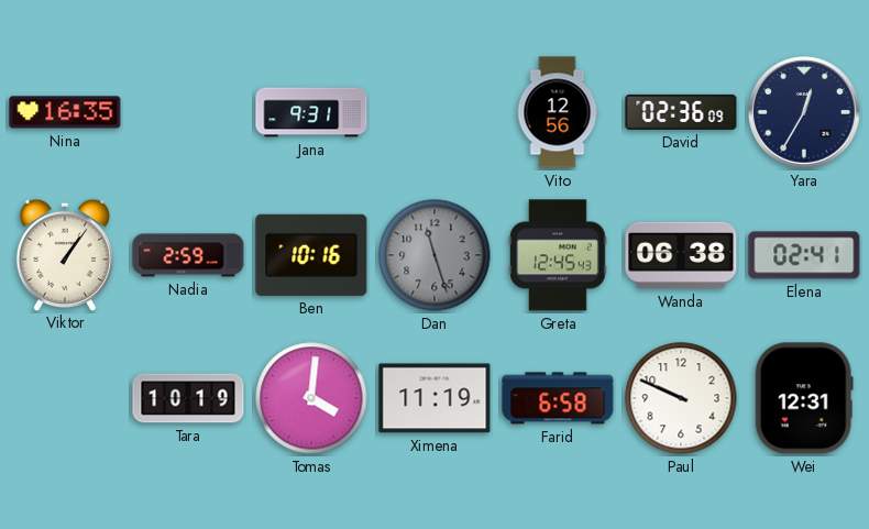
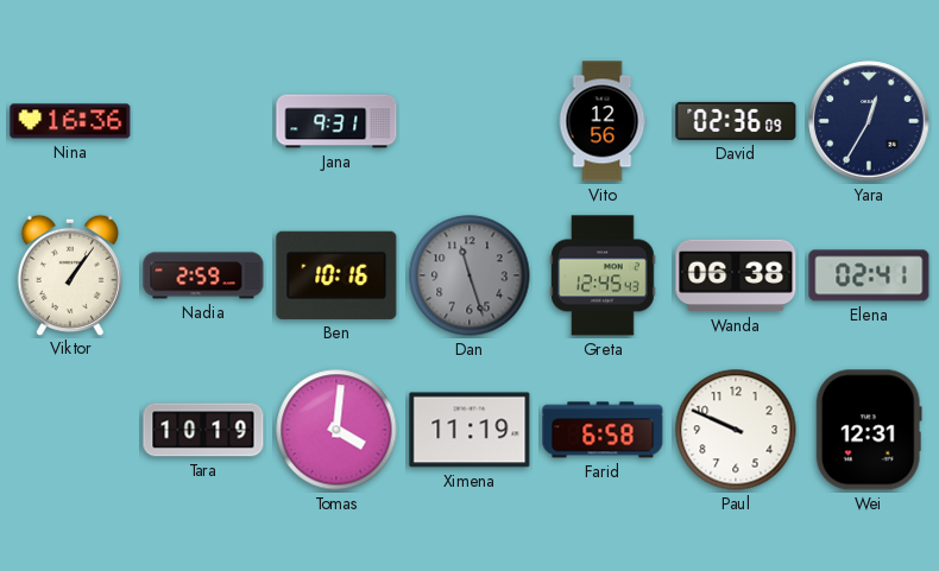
Nina: 16:35 -> 16:36 (70, 121)
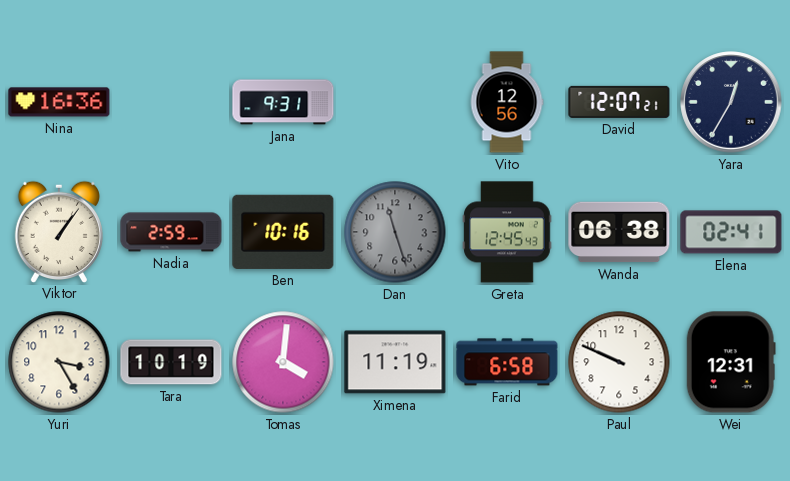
David: 02:36 -> 12:07 (619, 102)
Yuri: none -> 3:25 (59, 362)
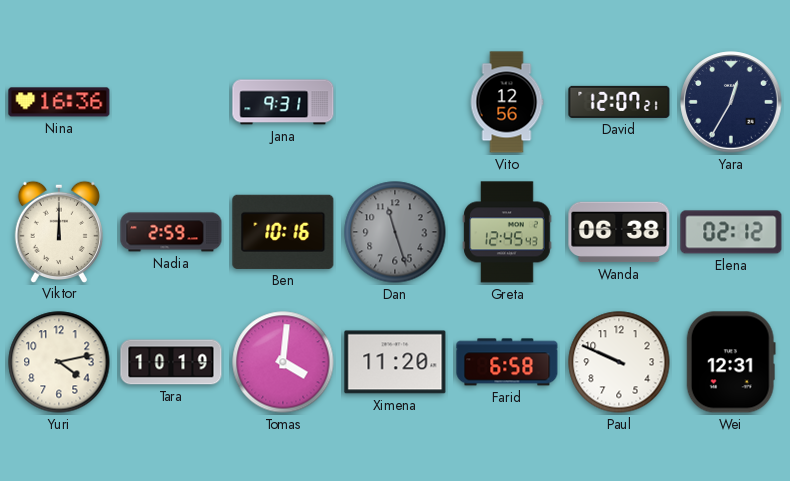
Viktor: 1:06 -> 12:00 (59, 231)
Elena: 02:41 -> 02:12 (731, 232)
Yuri: 3:25 -> 4:13 (59, 362)
Ximena: 11:19 -> 11:20 (395, 362)
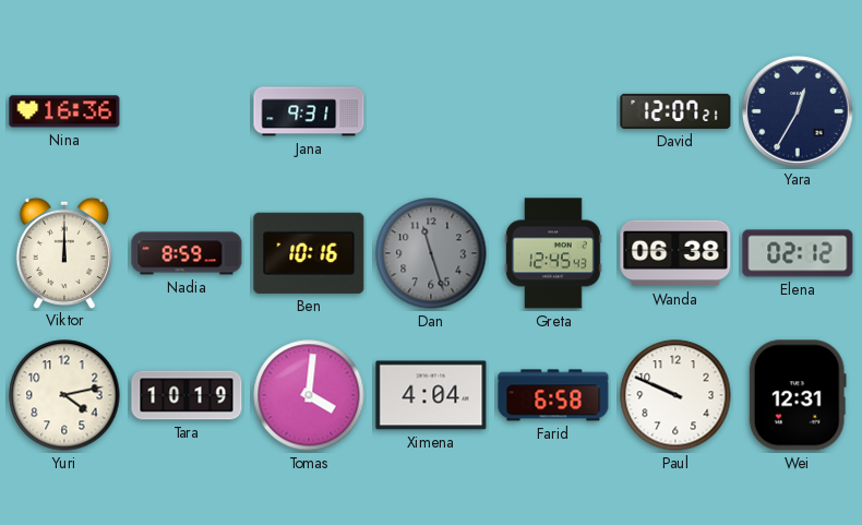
Vito: 12:56 -> none (507, 102)
Nadia: 2:59 -> 8:59 (187, 253)
Ximena: 11:20 -> 4:04 (431, 395)
